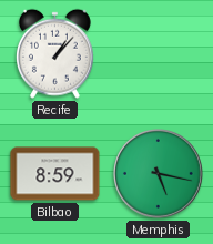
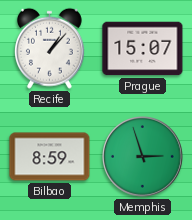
Prague: none -> 15:07 (143, 49)
Memphis: 5:17 -> 2:57 (143, 157)
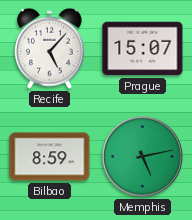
Recife: 1:07 -> 5:07 (49, 48)
Memphis: 2:57 -> 5:13 (143, 157)
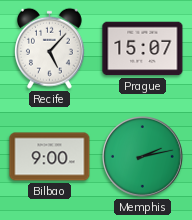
Bilbao: 8:59 -> 9:00 (50, 157)
Memphis: 5:13 -> 2:13 (143, 157)
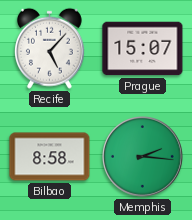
Bilbao: 9:00 -> 8:58 (50, 157)
Memphis: 2:13 -> 2:16 (143, 157)
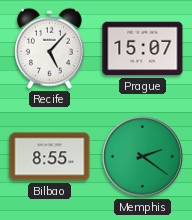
Bilbao: 8:58 -> 8:55 (50, 157)
Memphis: 2:16 -> 2:21 (143, 157)
